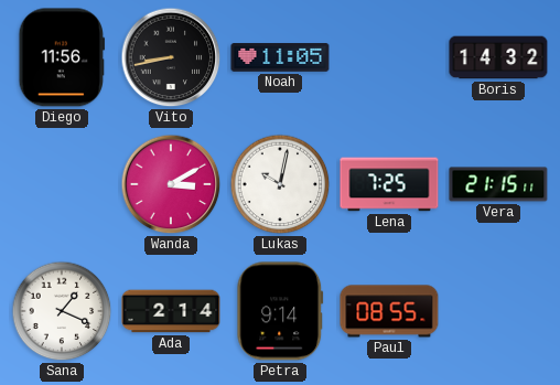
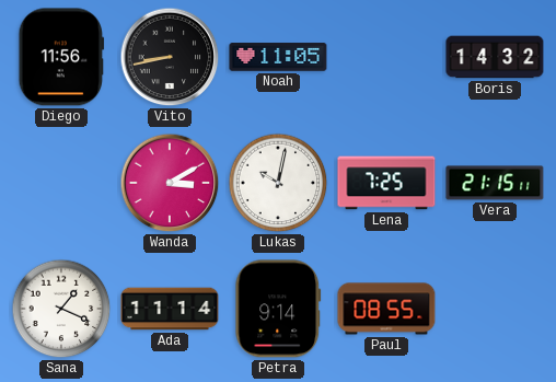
Ada: 2:14 -> 11:14 (170, 309)
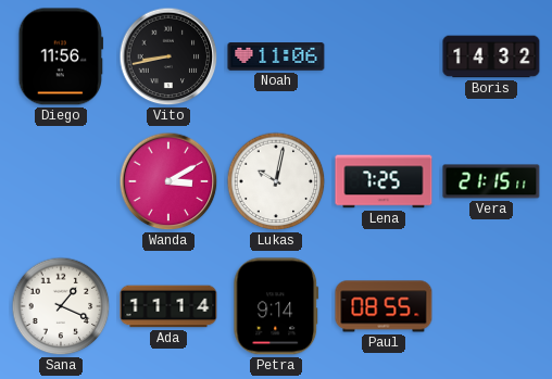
Noah: 11:05 -> 11:06 (276, 56)
